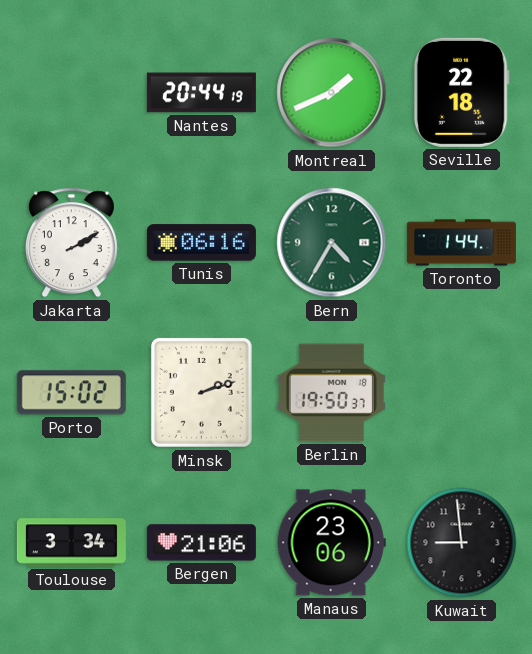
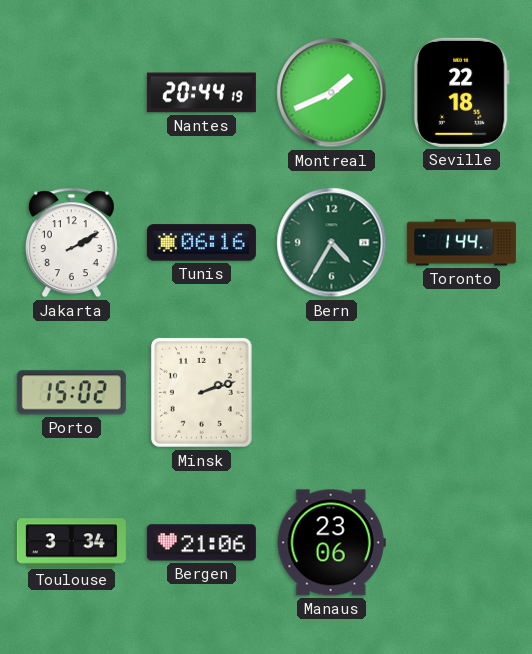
Berlin: 19:50 -> none (331, 393)
Kuwait: 8:59 -> none (462, 543)
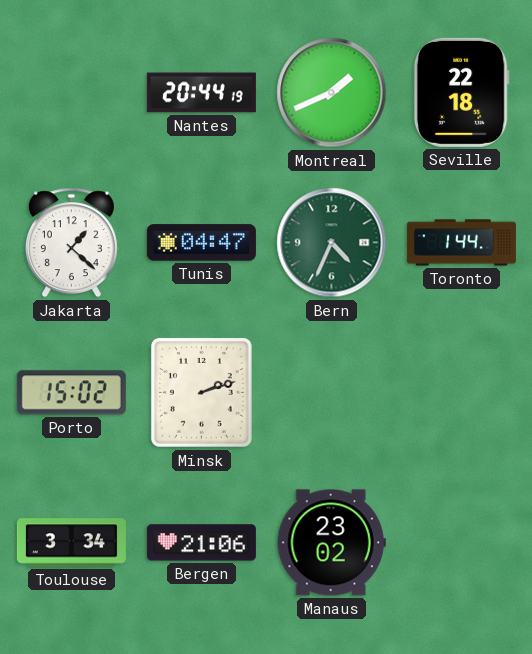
Jakarta: 2:10 -> 1:22 (71, 243)
Tunis: 06:16 -> 04:47 (201, 243)
Bern: 4:35 -> 4:34 (332, 243)
Manaus: 23:06 -> 23:02 (331, 543)
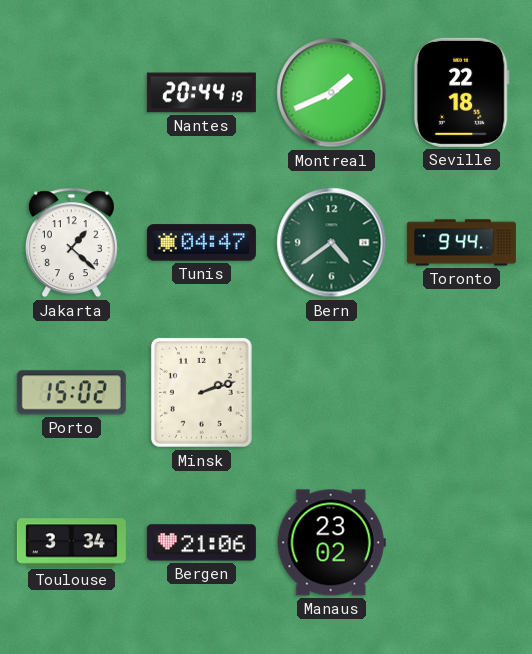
Bern: 4:34 -> 4:39 (332, 243)
Toronto: 1:44 -> 9:44 (461, 243)
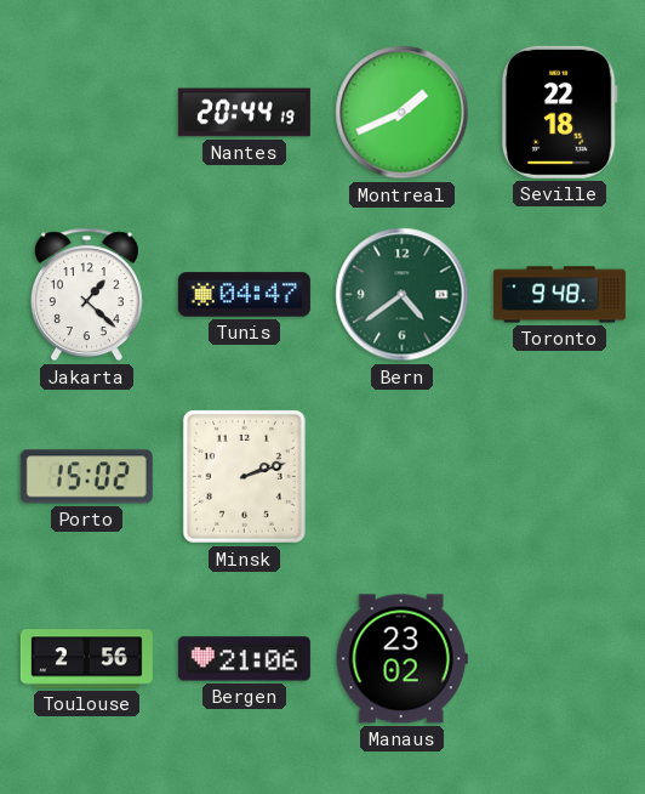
Toronto: 9:44 -> 9:48 (559, 295)
Toulouse: 3:34 -> 2:56 (86, 659)
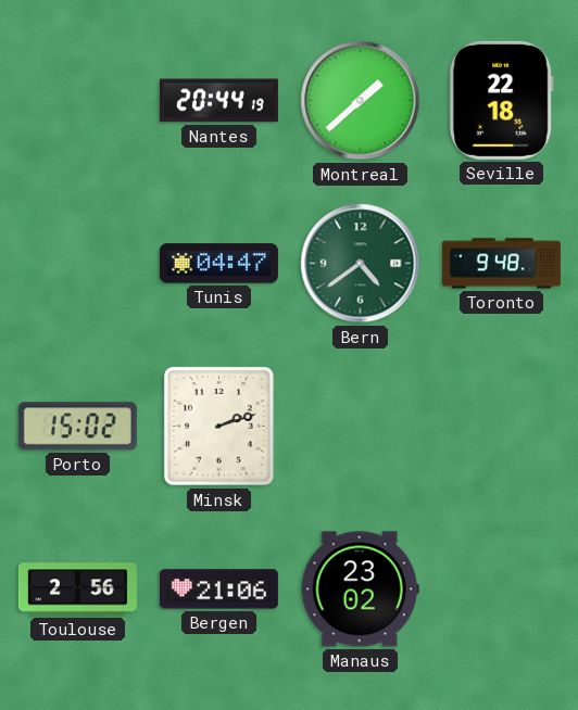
Montreal: 1:41 -> 1:38 (361, 101)
Jakarta: 1:22 -> none (86, 295)
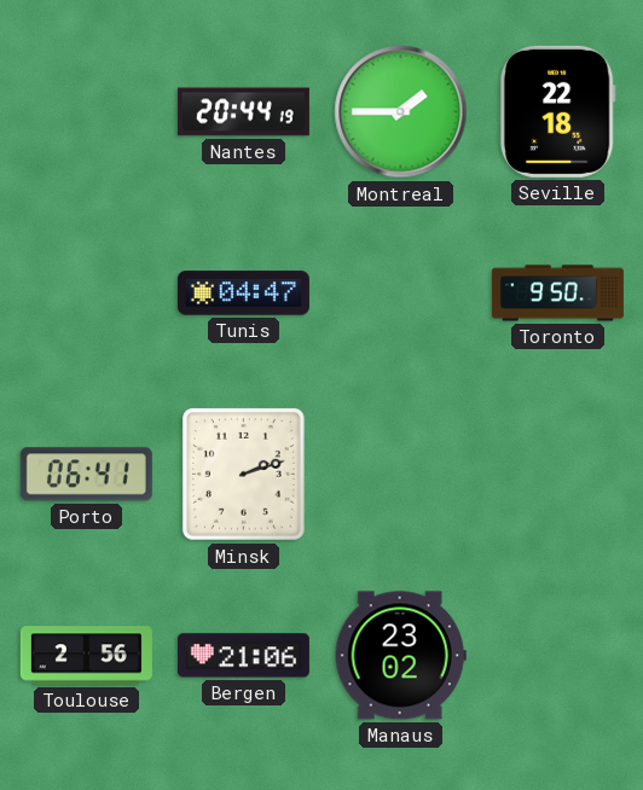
Montreal: 1:38 -> 1:45 (401, 112)
Bern: 4:39 -> none (361, 264)
Toronto: 9:48 -> 9:50 (557, 294)
Porto: 15:02 -> 06:41 (86, 475)
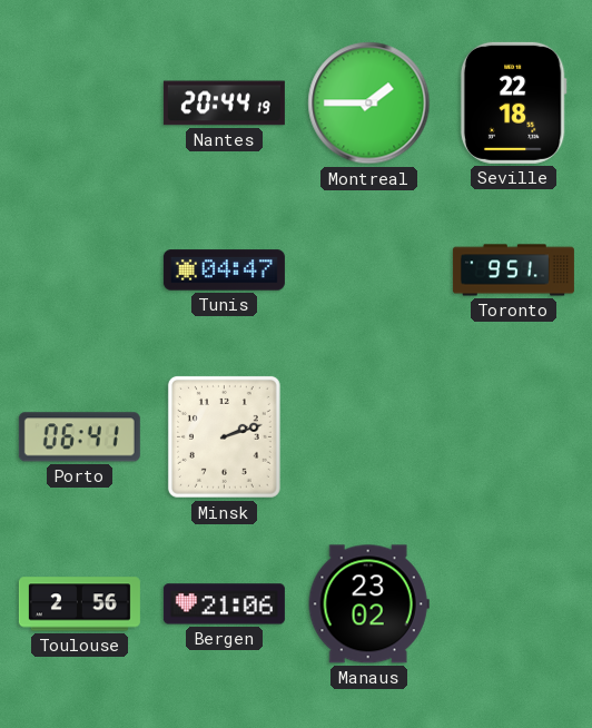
Toronto: 9:50 -> 9:51 (513, 270)
